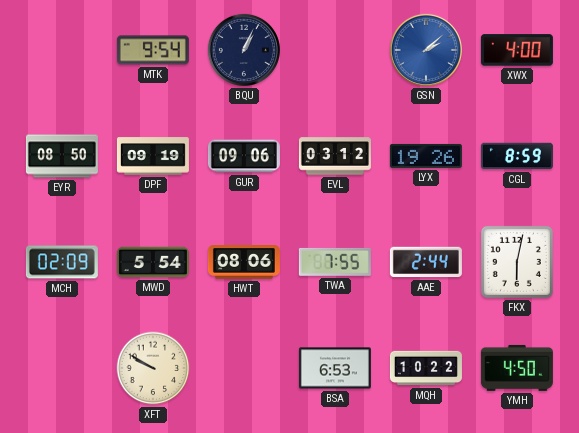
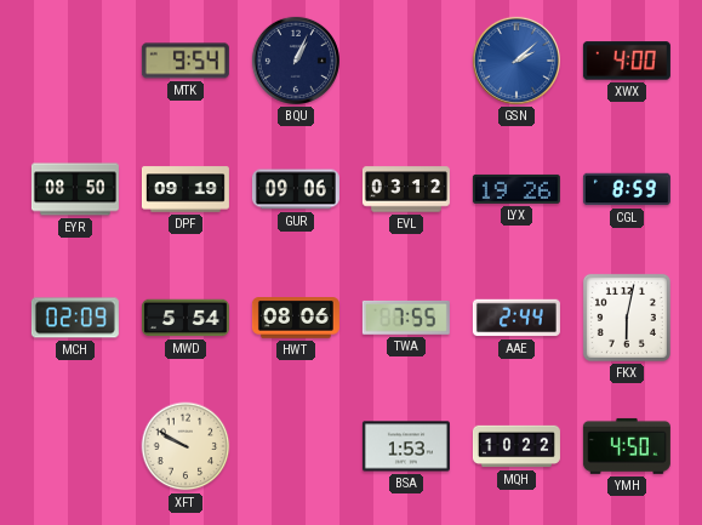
BSA: 6:53 -> 1:53 (406, 446)
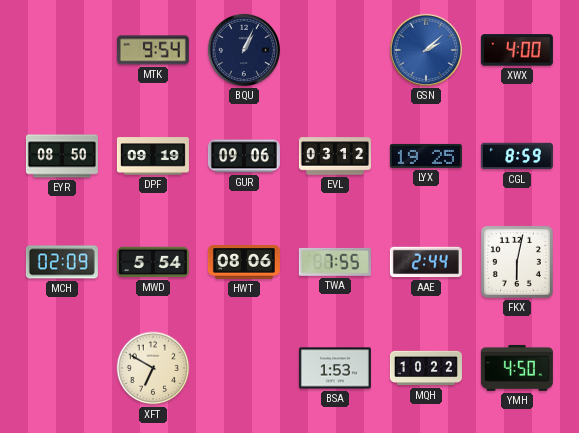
LYX: 19:26 -> 19:25 (426, 156)
XFT: 9:50 -> 6:50 (153, 368)
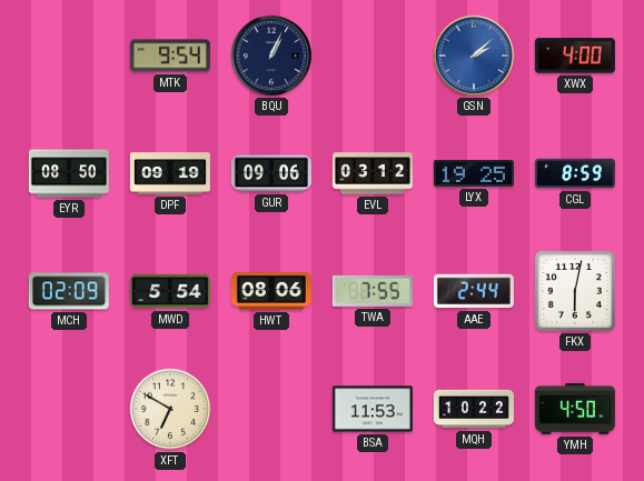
BSA: 1:53 -> 11:53 (373, 409)
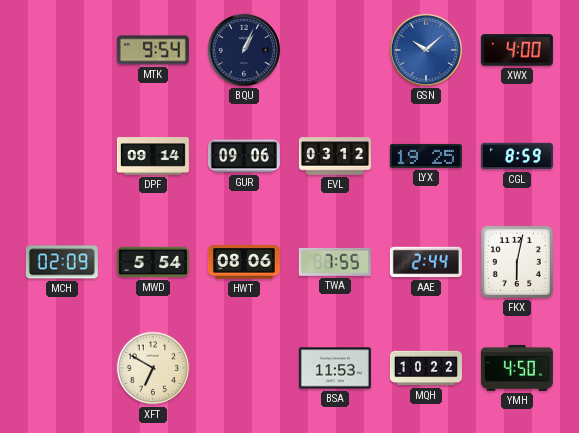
GSN: 2:08 -> 10:08 (426, 50)
EYR: 08:50 -> none (69, 173)
DPF: 09:19 -> 09:14 (153, 156)
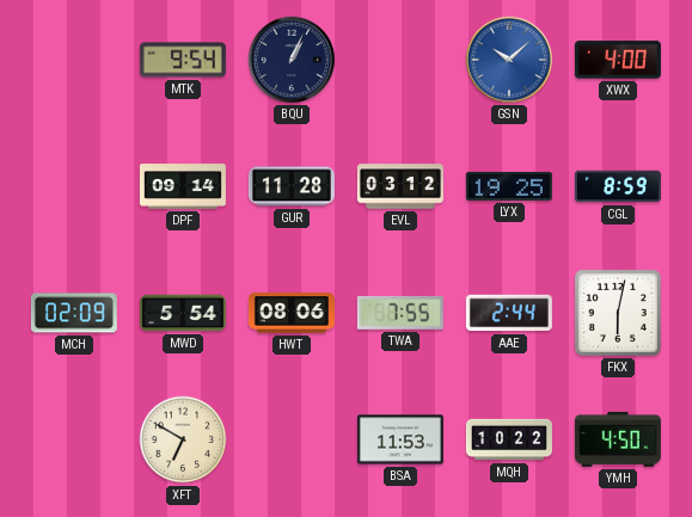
GUR: 09:06 -> 11:28 (292, 186)
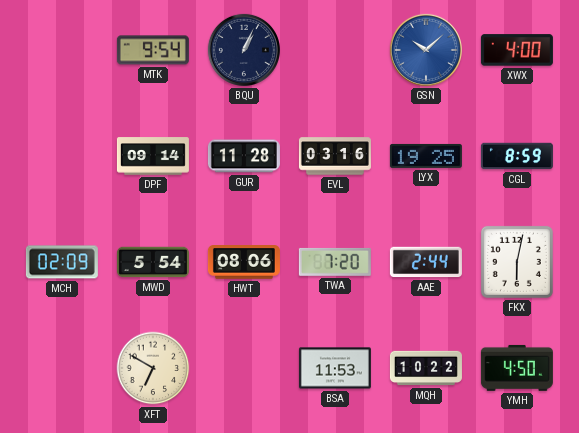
EVL: 03:12 -> 03:16 (335, 156)
TWA: 7:55 -> 7:20 (335, 262)
